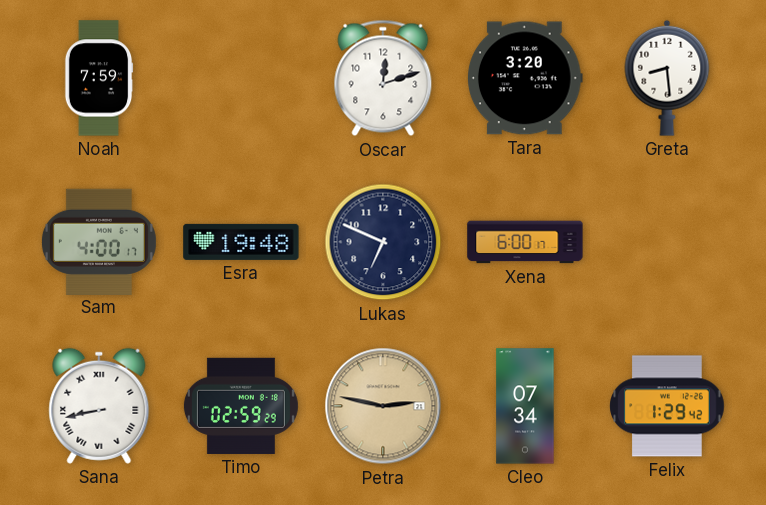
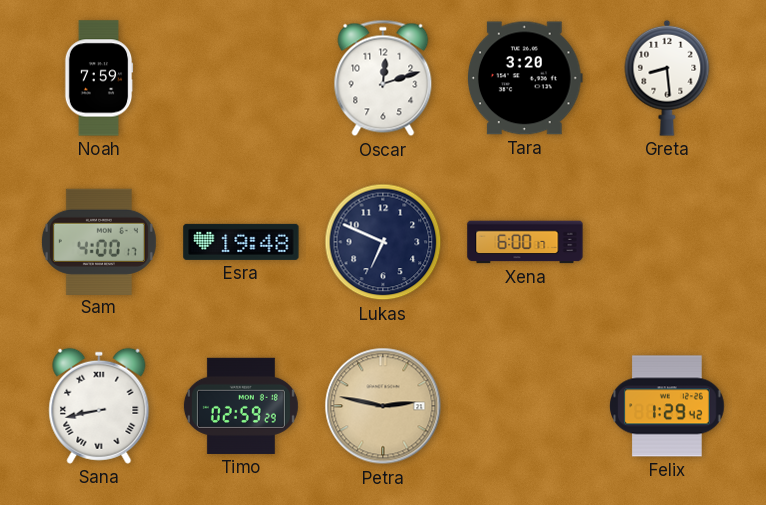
Cleo: 07:34 -> none (525, 406)
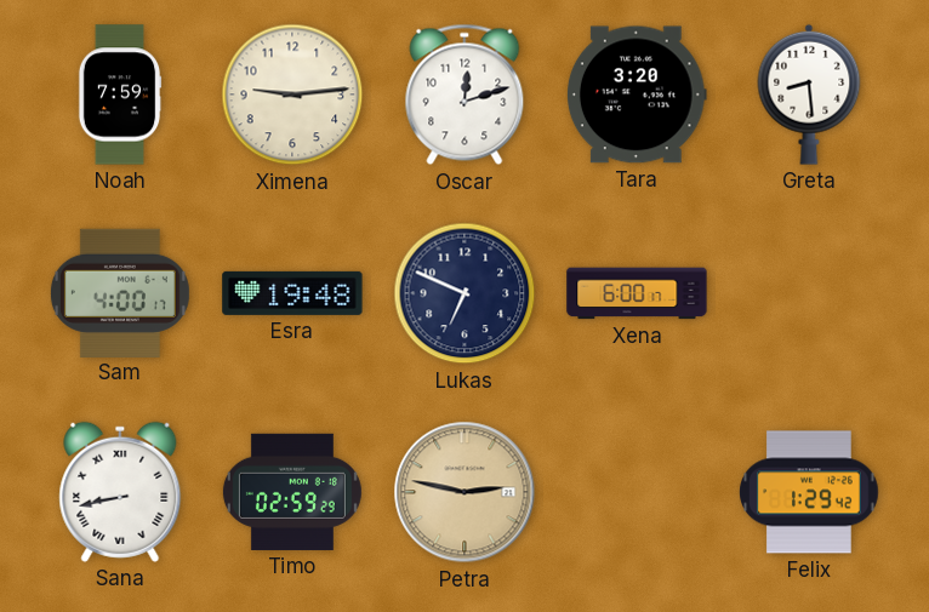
Ximena: none -> 9:14 (292, 95)
